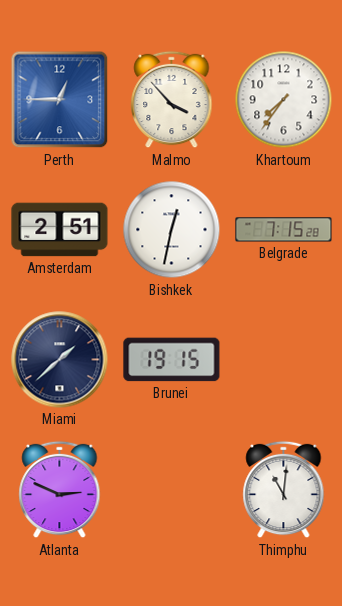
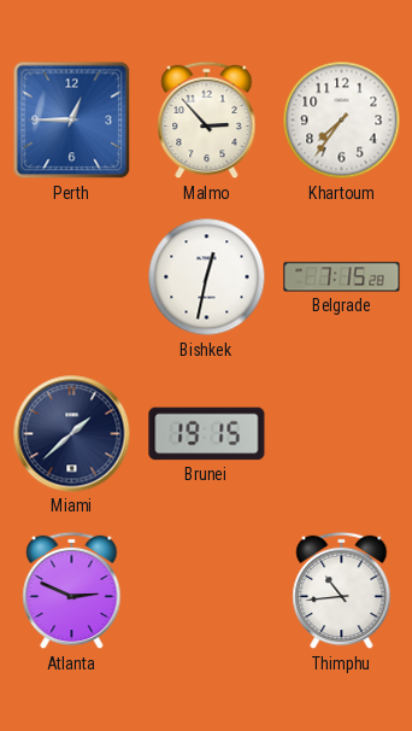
Malmo: 3:53 -> 2:53 (207, 121)
Amsterdam: 2:51 -> none (60, 230)
Thimphu: 11:01 -> 10:44 (342, 591)
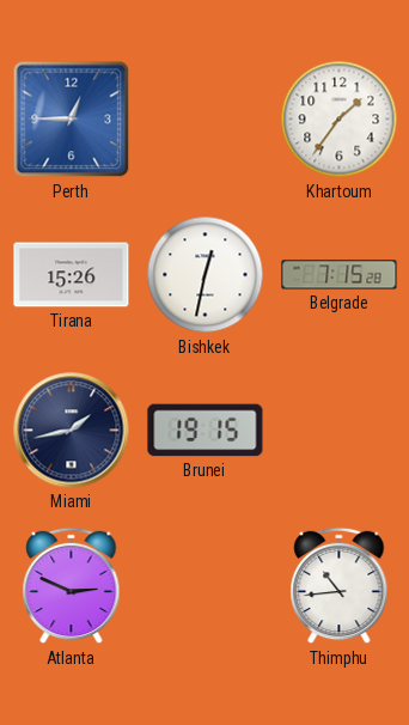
Malmo: 2:53 -> none (207, 121)
Khartoum: 7:36 -> 1:36 (340, 120)
Tirana: none -> 15:26 (72, 275)
Miami: 1:38 -> 1:43 (72, 431)
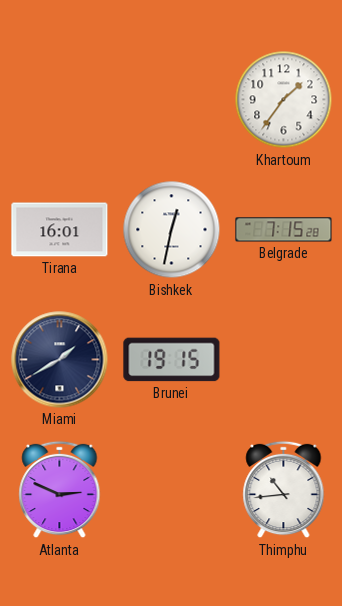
Perth: 12:45 -> none (72, 120)
Tirana: 15:26 -> 16:01 (60, 230)
Miami: 1:43 -> 1:40 (60, 360)
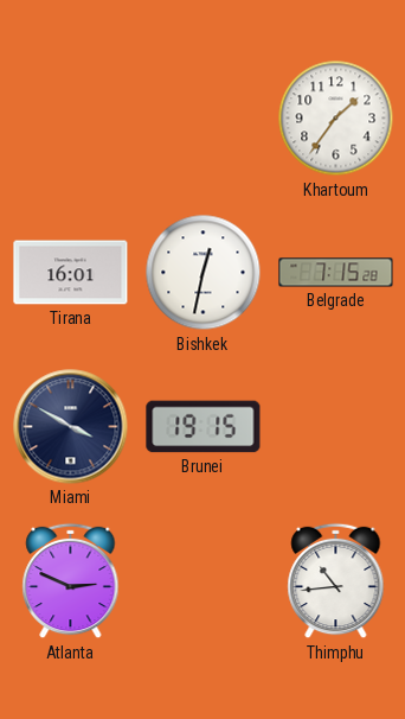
Miami: 1:40 -> 3:50 (71, 427)
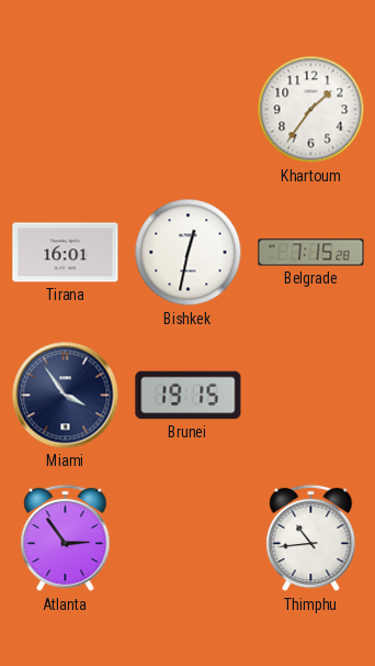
Miami: 3:50 -> 3:54 (66, 396)
Atlanta: 2:49 -> 2:54 (66, 539)
